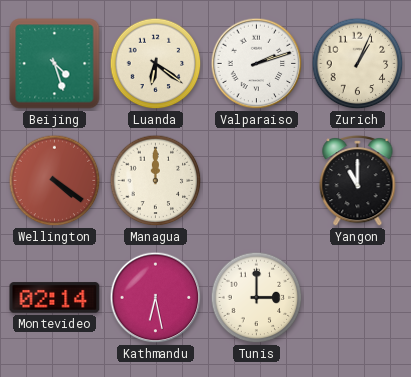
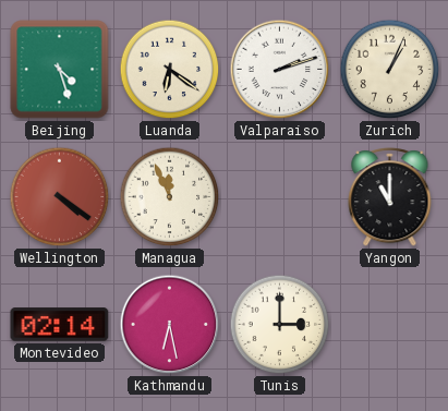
Managua: 12:00 -> 11:56 (170, 197)
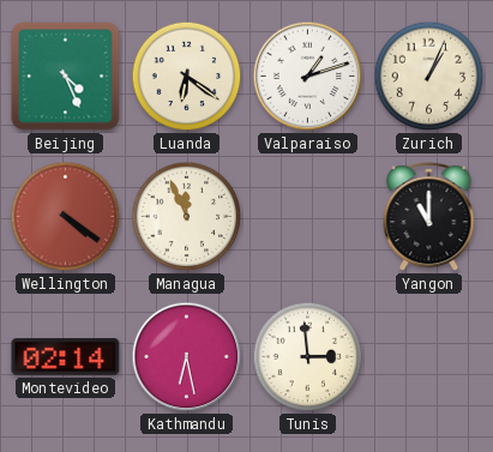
Beijing: 4:27 -> 4:26 (66, 77)
Valparaiso: 2:12 -> 1:12 (308, 77)
Tunis: 3:00 -> 2:59 (308, 357)
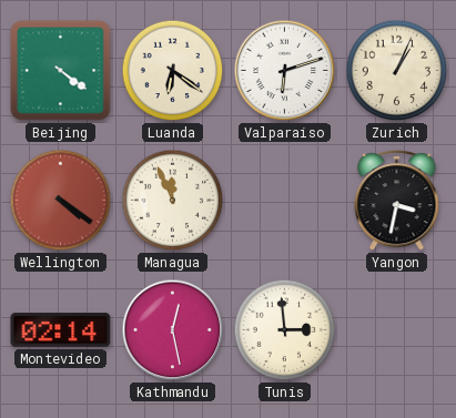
Beijing: 4:26 -> 4:21 (61, 71)
Valparaiso: 1:12 -> 6:12 (285, 71)
Yangon: 11:00 -> 3:32 (397, 201)
Kathmandu: 6:28 -> 12:28 (173, 330)
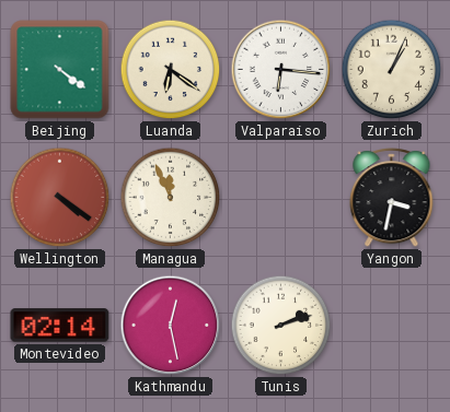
Valparaiso: 6:12 -> 6:16 (281, 70)
Tunis: 2:59 -> 2:12 (281, 326)
